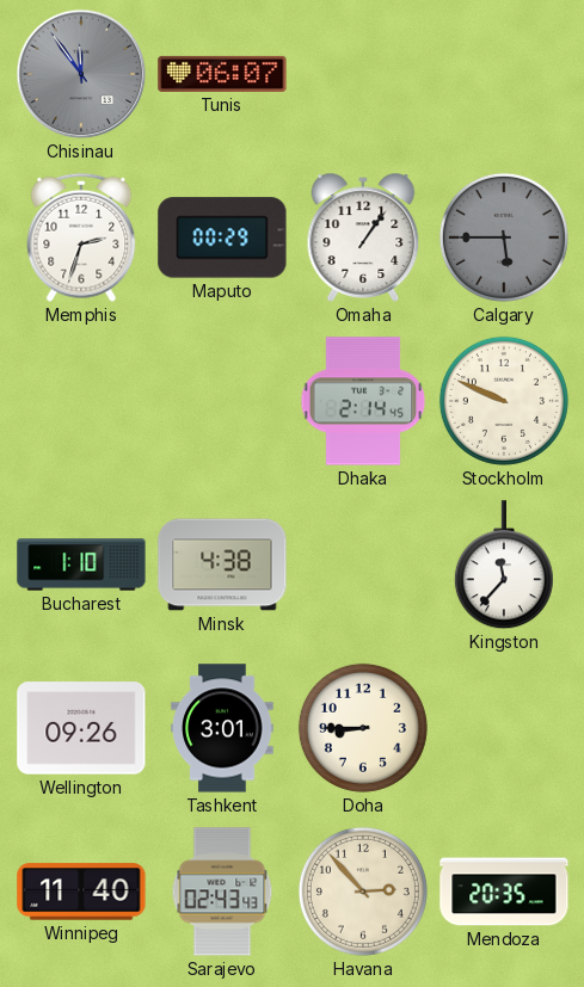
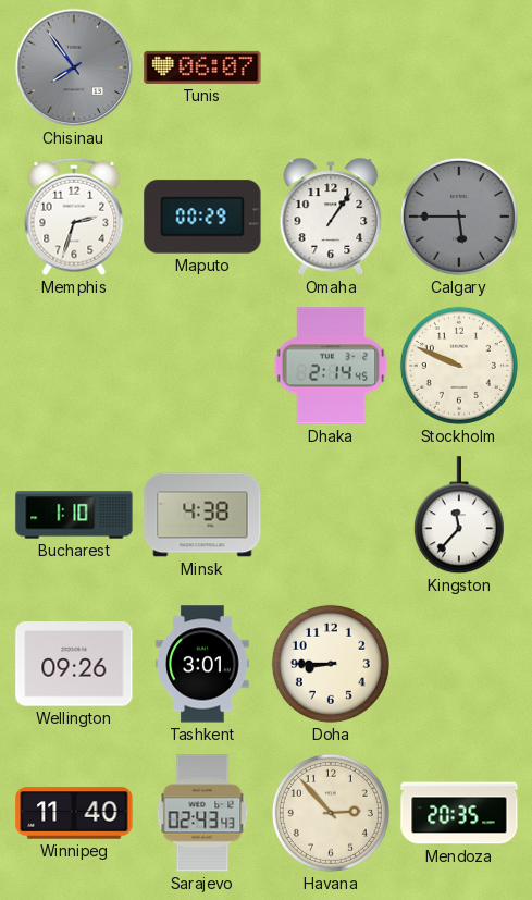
Chisinau: 11:54 -> 7:54 (74, 67)
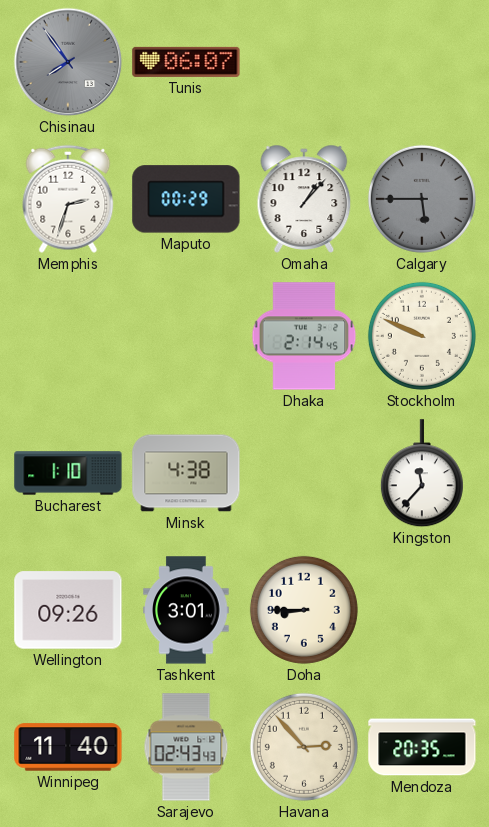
Omaha: 1:06 -> 1:07 (304, 199)
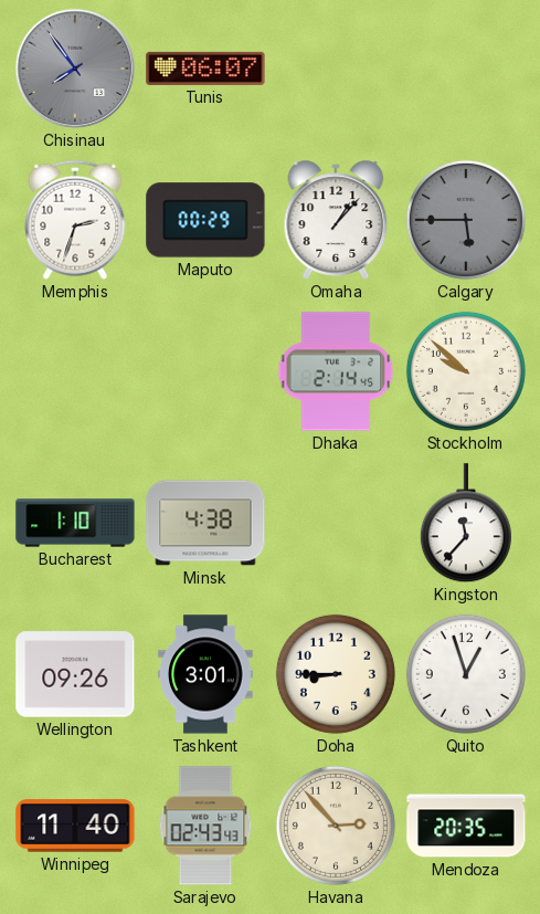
Stockholm: 9:49 -> 9:52 (466, 371)
Quito: none -> 12:57 (466, 674)
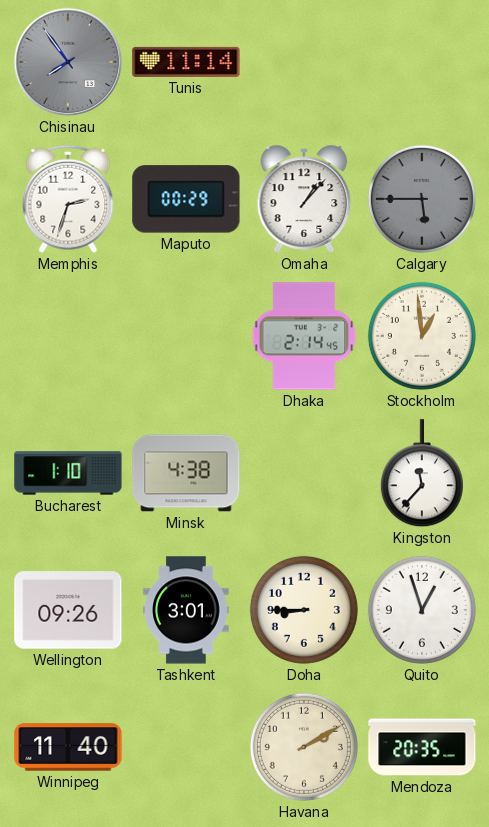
Tunis: 06:07 -> 11:14 (186, 62)
Stockholm: 9:52 -> 12:59 (422, 336)
Sarajevo: 02:43 -> none (205, 826)
Havana: 2:53 -> 2:10 (304, 747)
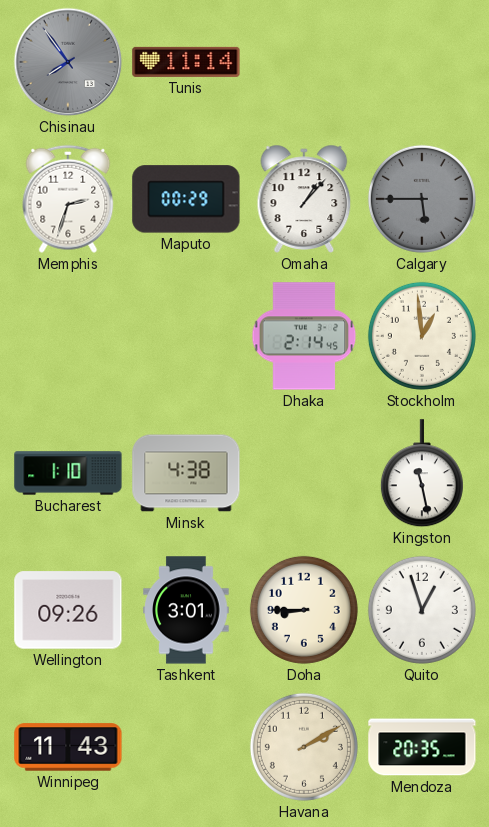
Kingston: 11:37 -> 11:28 (422, 474)
Winnipeg: 11:40 -> 11:43 (68, 747)
